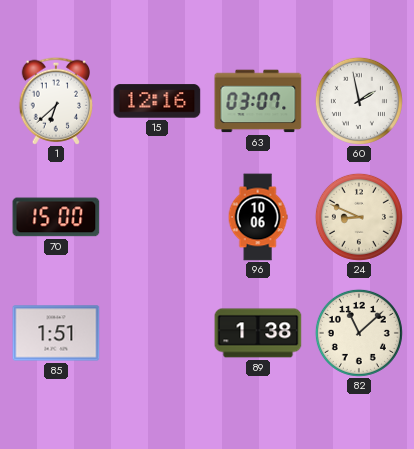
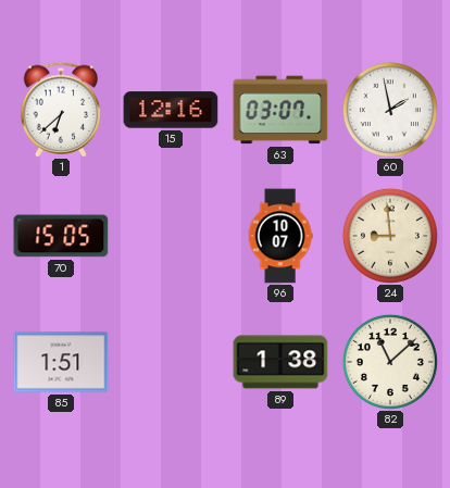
70: 15:00 -> 15:05 (61, 236)
96: 10:06 -> 10:07 (280, 236)
24: 8:49 -> 8:59 (390, 236)
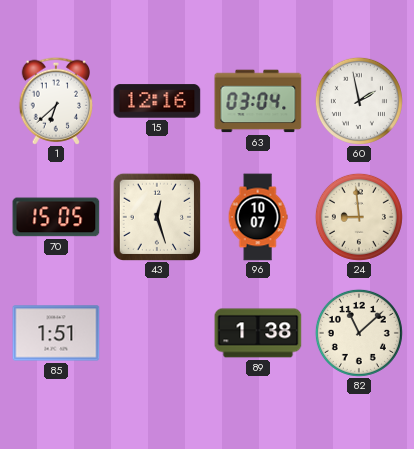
63: 03:07 -> 03:04 (258, 101)
43: none -> 12:27 (156, 216)
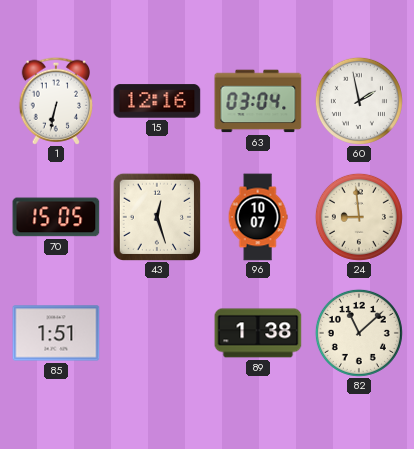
1: 6:38 -> 6:32 (55, 101)
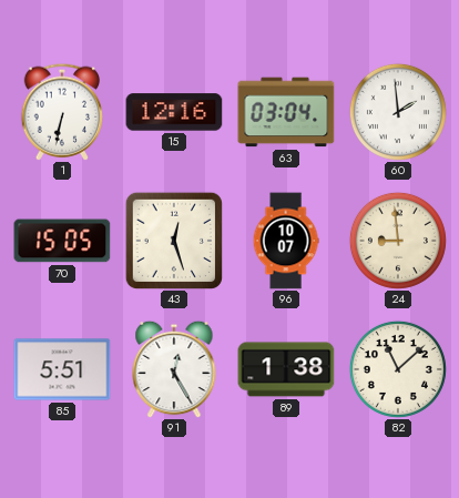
60: 1:58 -> 1:59 (398, 112)
85: 1:51 -> 5:51 (62, 369)
91: none -> 12:25 (174, 369)
